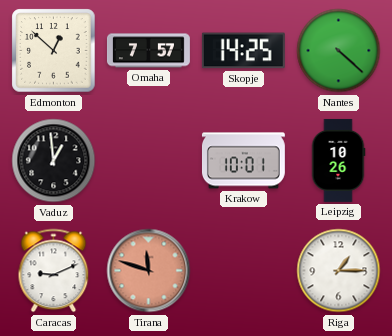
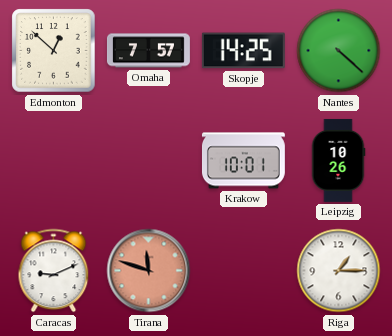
Vaduz: 12:59 -> none (54, 161)
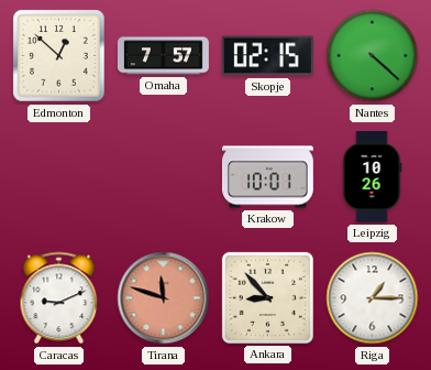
Skopje: 14:25 -> 02:15 (267, 56)
Ankara: none -> 8:53 (267, 297)
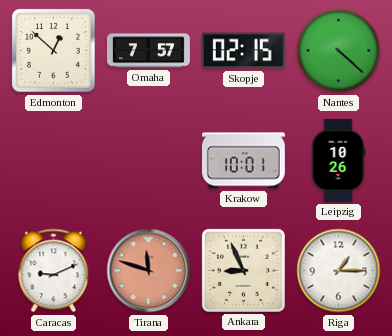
Ankara: 8:53 -> 8:56 (243, 270)
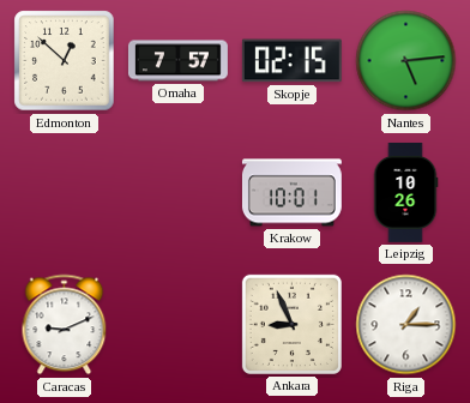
Nantes: 4:22 -> 5:14 (406, 61)
Tirana: 11:48 -> none (149, 271)
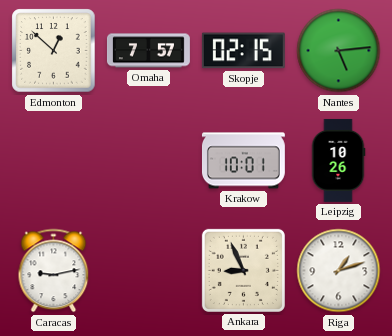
Caracas: 9:11 -> 9:13 (54, 271)
Riga: 1:15 -> 1:12 (339, 271)
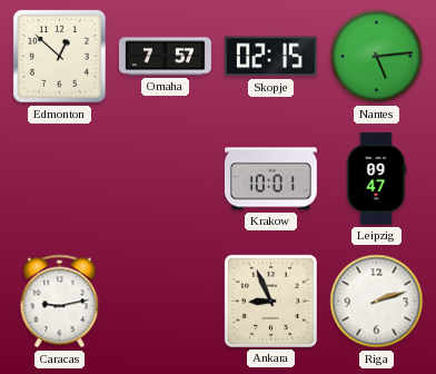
Leipzig: 10:26 -> 09:47 (376, 178)
Riga: 1:12 -> 2:12 (377, 302)
